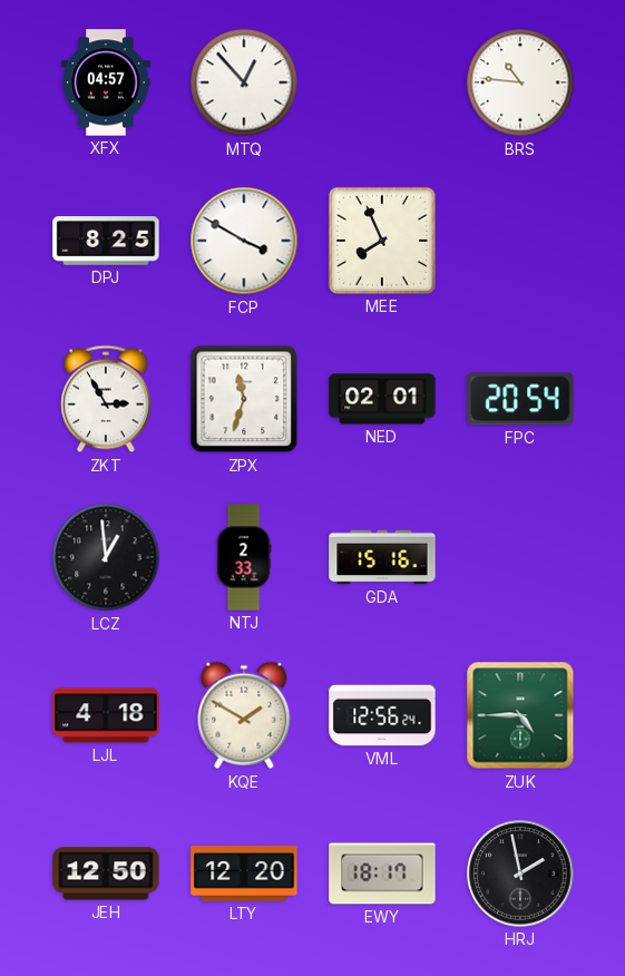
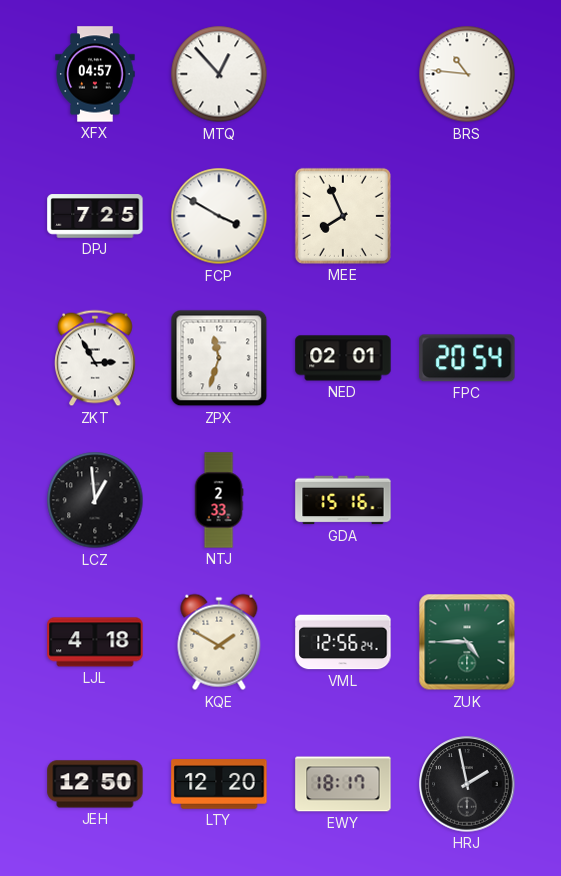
DPJ: 8:25 -> 7:25 (95, 216)
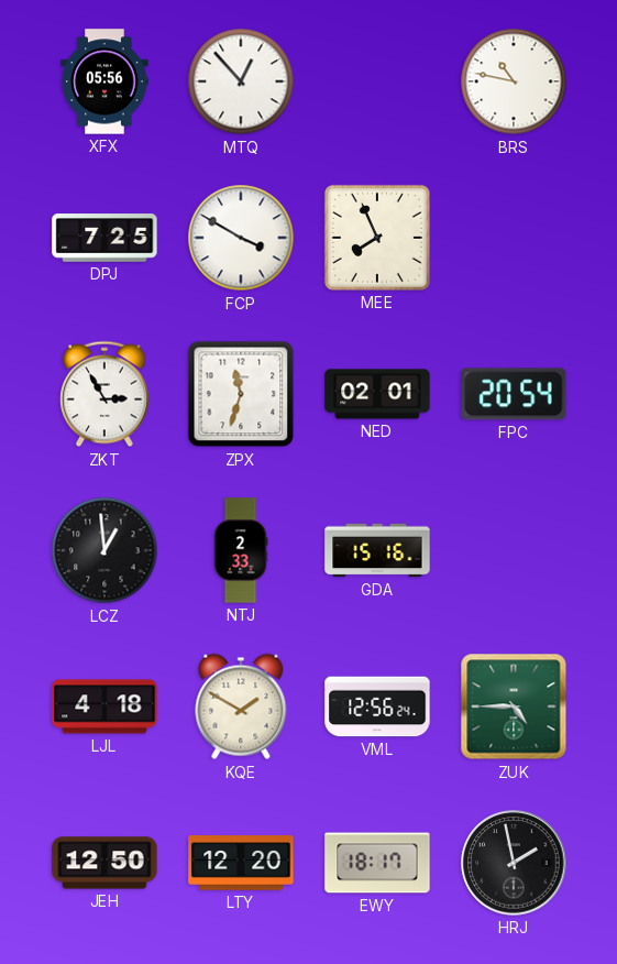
XFX: 04:57 -> 05:56 (104, 81)
BRS: 10:46 -> 10:47 (514, 81)
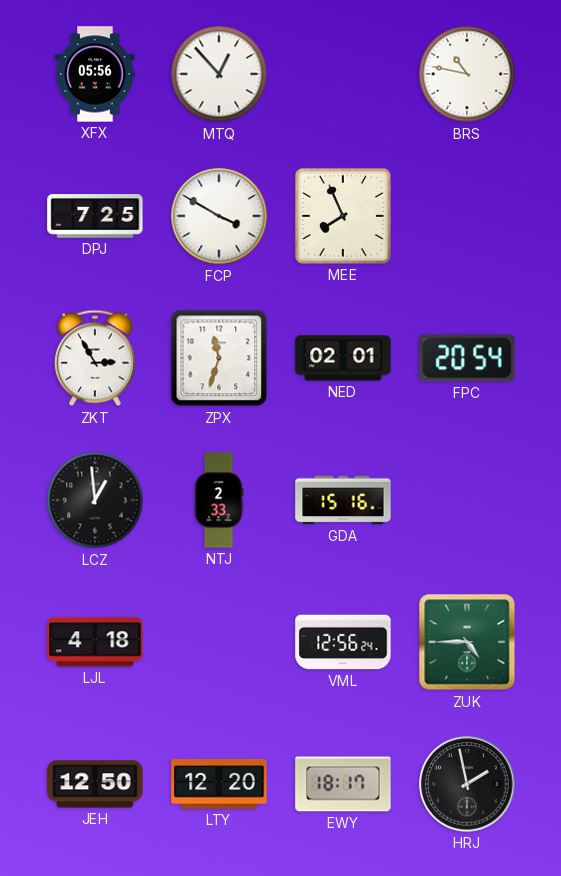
KQE: 1:50 -> none (241, 706)
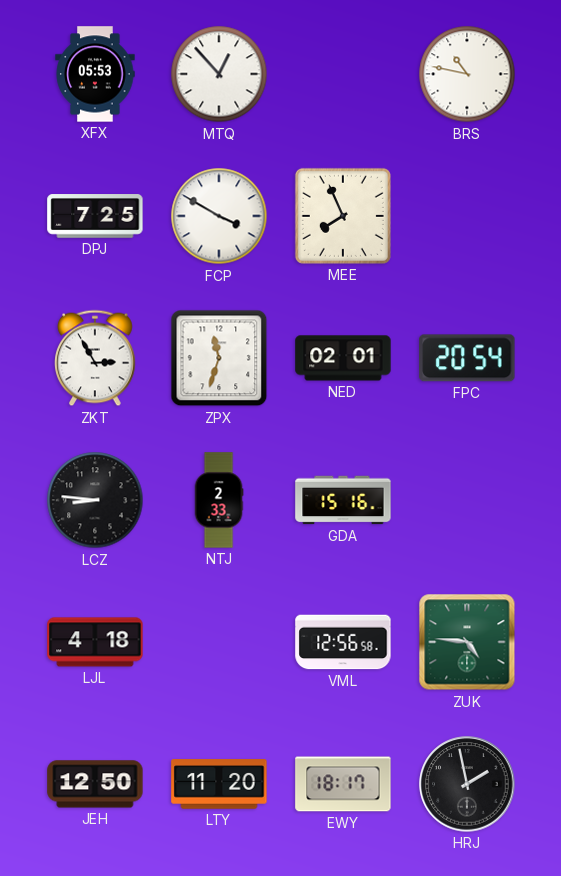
XFX: 05:56 -> 05:53 (95, 74)
LCZ: 12:59 -> 8:46 (95, 500)
VML: 12:56:24 -> 12:56:58 (343, 642)
ZUK: 4:45 -> 4:46 (467, 642)
LTY: 12:20 -> 11:20 (219, 784)
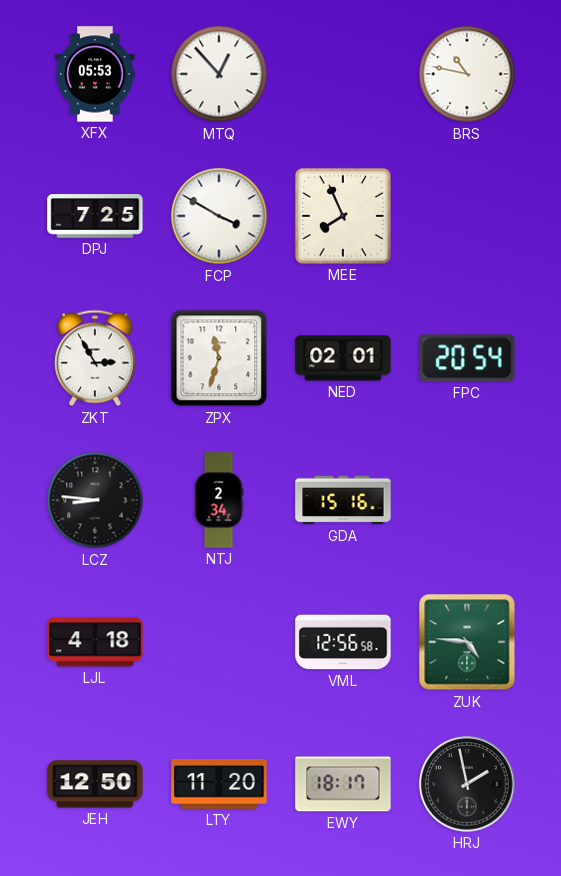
NTJ: 2:33 -> 2:34 (219, 500)
